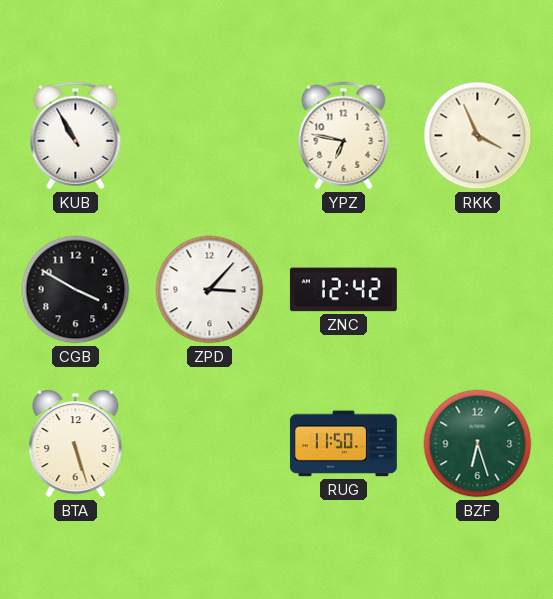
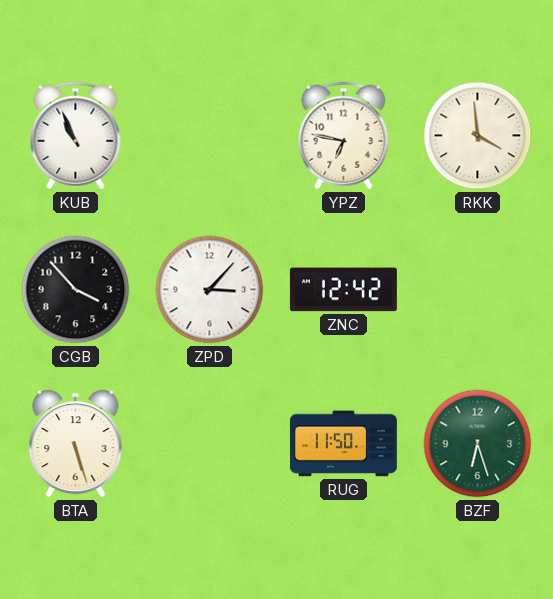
KUB: 10:55 -> 10:56 (76, 136)
RKK: 3:56 -> 3:59 (478, 136)
CGB: 3:50 -> 3:53 (76, 290)
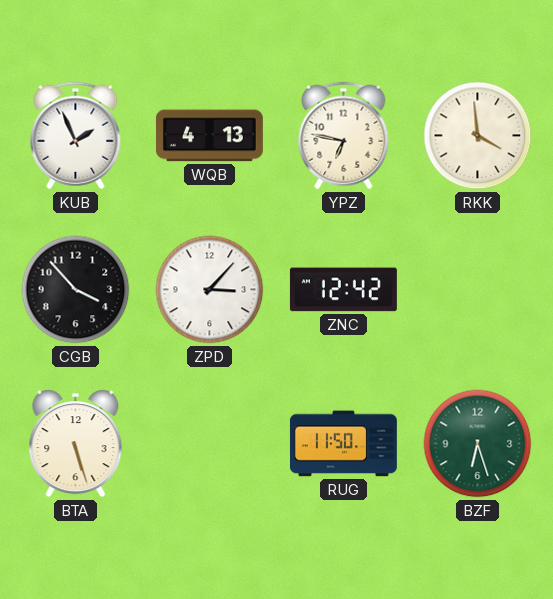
KUB: 10:56 -> 1:56 (76, 136)
WQB: none -> 4:13 (209, 136)
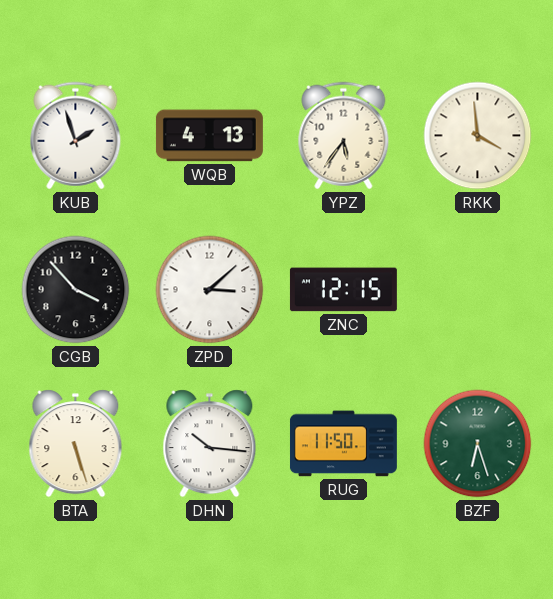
KUB: 1:56 -> 1:57 (76, 136)
YPZ: 6:47 -> 5:36 (344, 136)
ZPD: 3:07 -> 3:08 (210, 290)
ZNC: 12:42 -> 12:15 (343, 290)
DHN: none -> 10:16 (210, 444)
